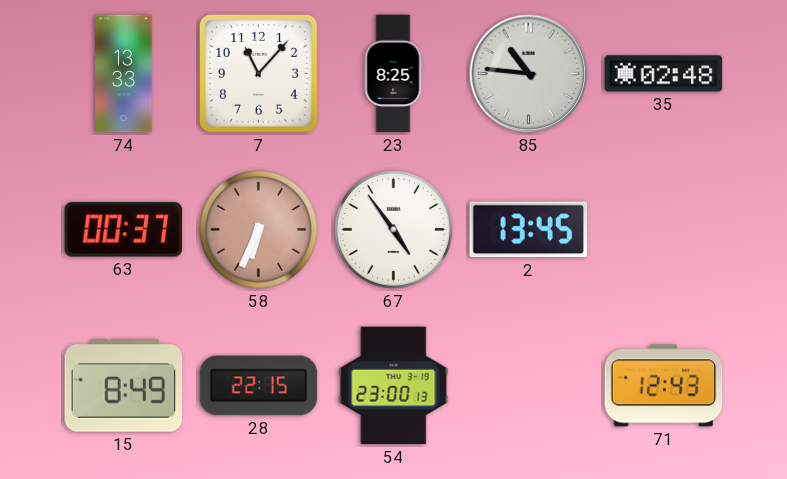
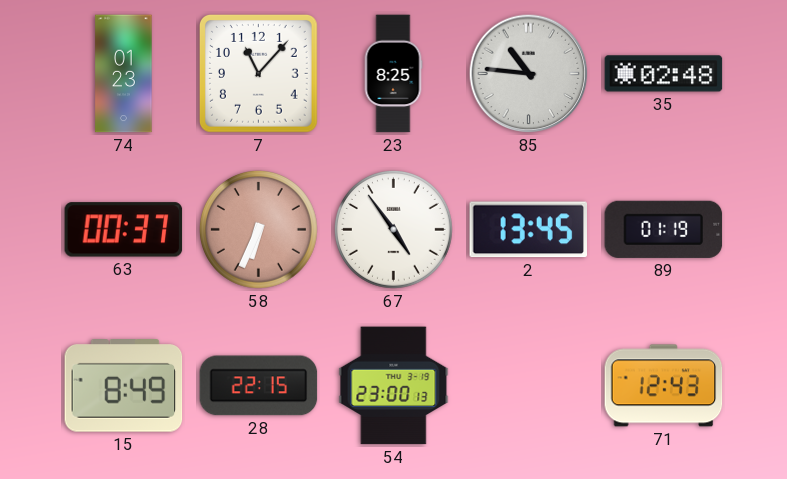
74: 13:33 -> 01:23 (124, 74)
89: none -> 01:19 (664, 229)
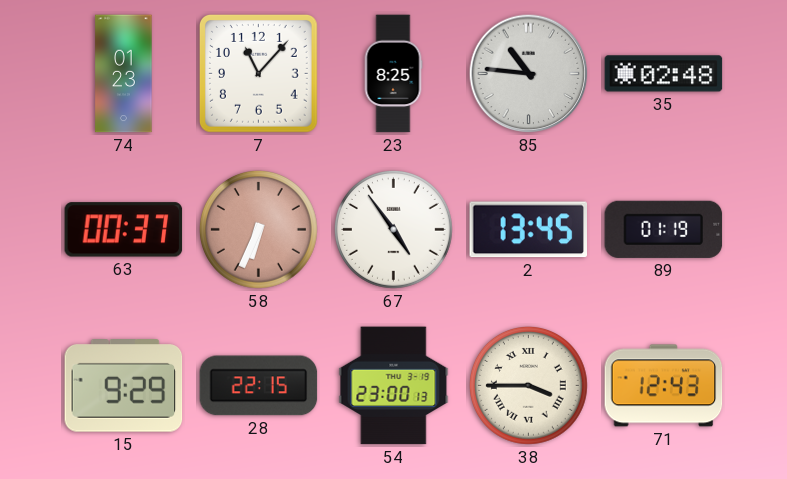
15: 8:49 -> 9:29 (124, 386)
38: none -> 3:45 (528, 385)
